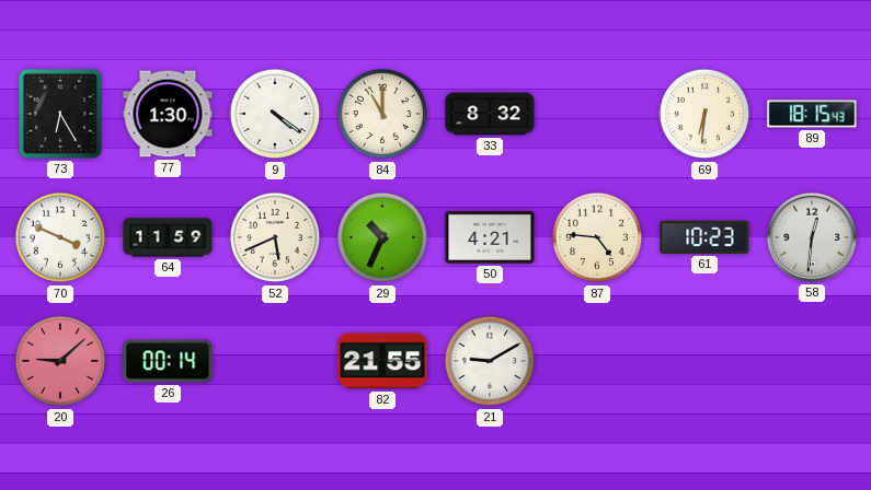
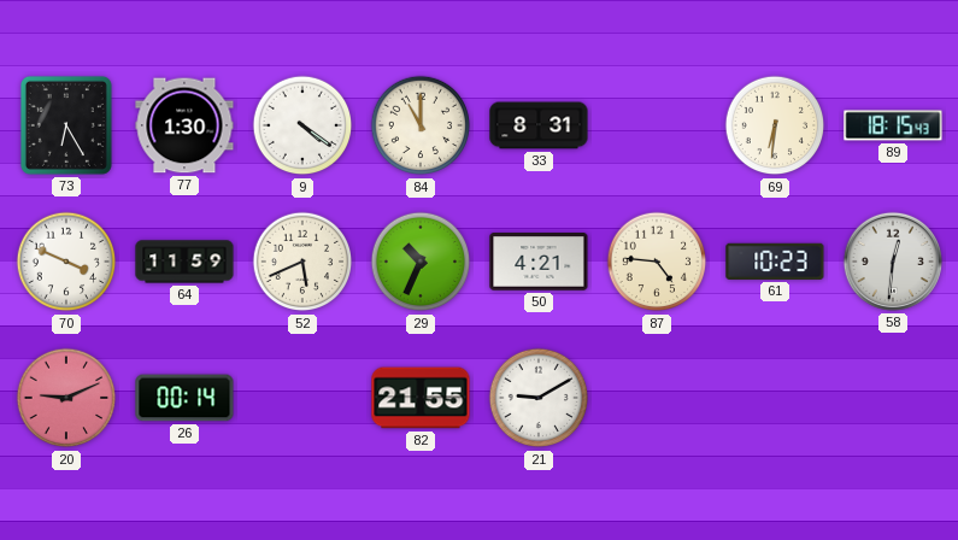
33: 8:32 -> 8:31 (539, 125)
20: 9:08 -> 9:11 (66, 398)
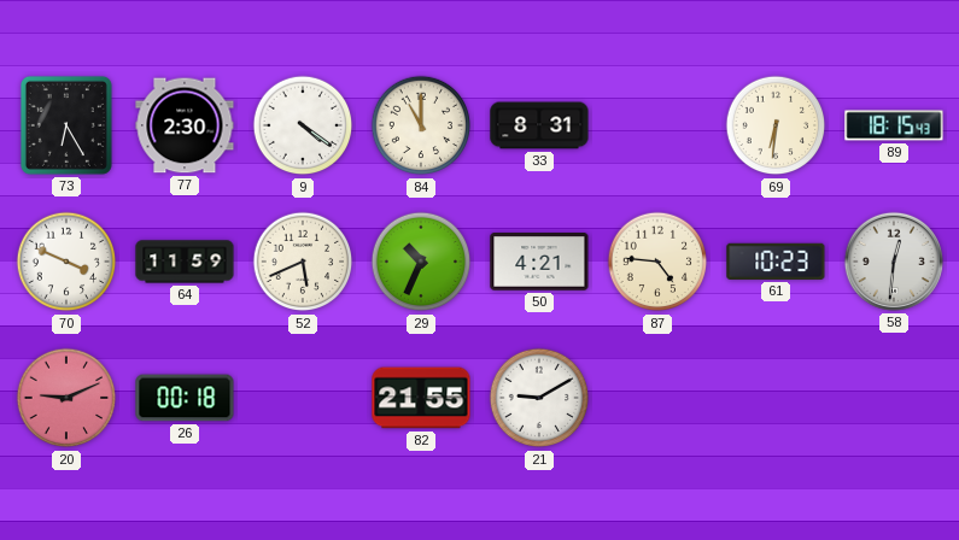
77: 1:30 -> 2:30 (185, 125)
26: 00:14 -> 00:18 (185, 398)
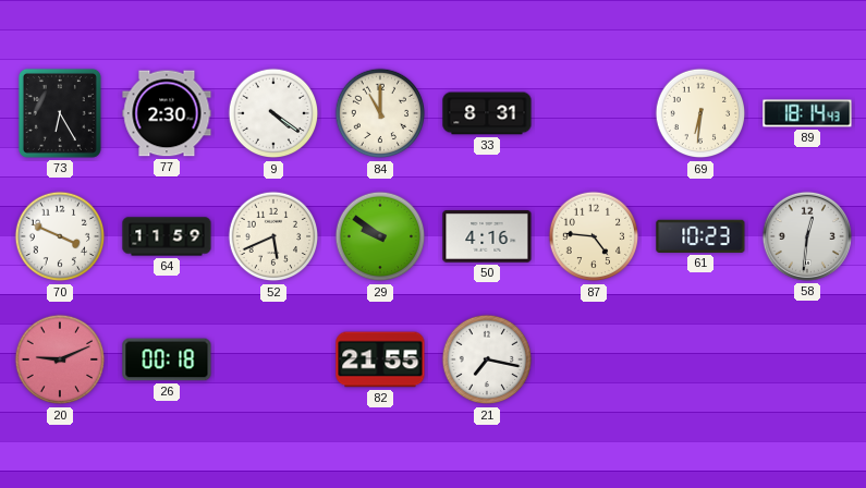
89: 18:15 -> 18:14 (807, 113)
29: 10:34 -> 9:51 (380, 236)
50: 4:21 -> 4:16 (487, 237)
21: 9:10 -> 7:17 (487, 359)
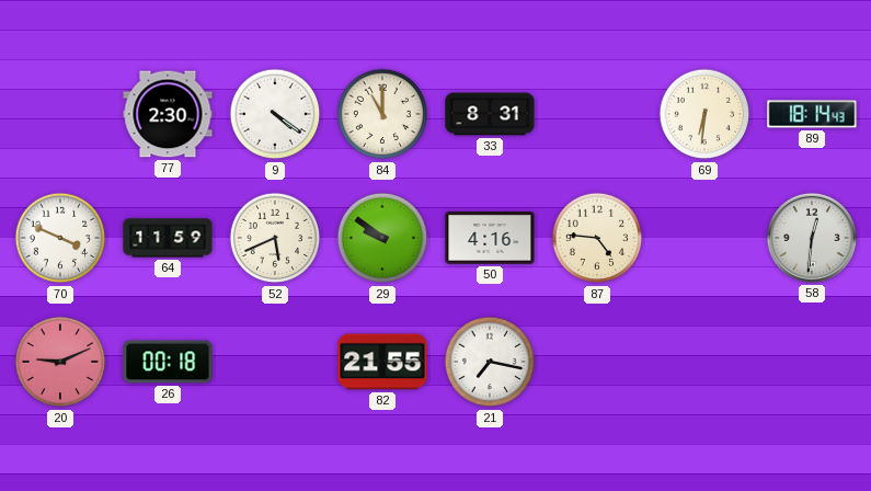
73: 6:25 -> none (60, 113)
61: 10:23 -> none (700, 236)
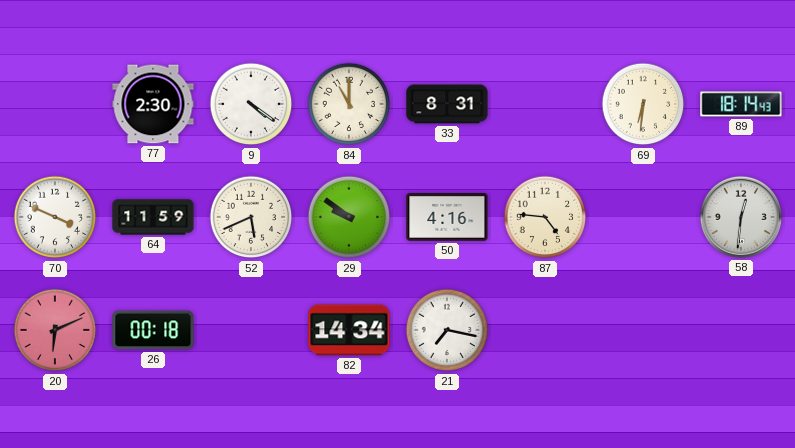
20: 9:11 -> 6:11 (55, 330)
82: 21:55 -> 14:34 (349, 330)
